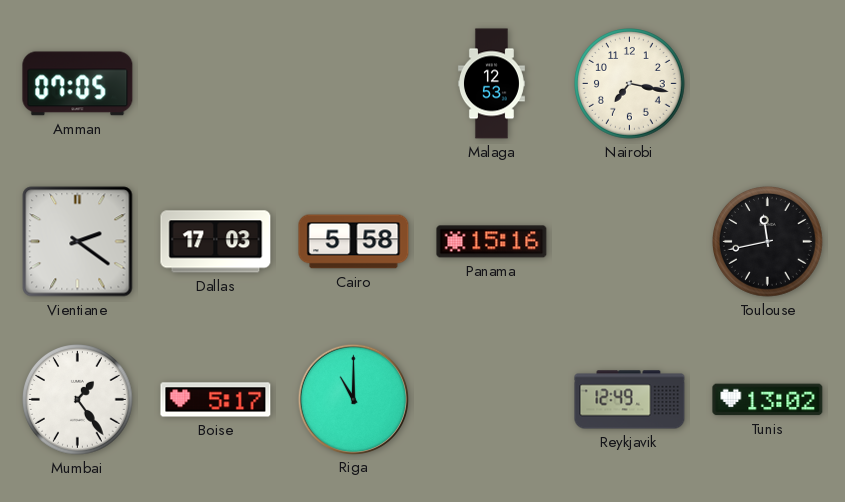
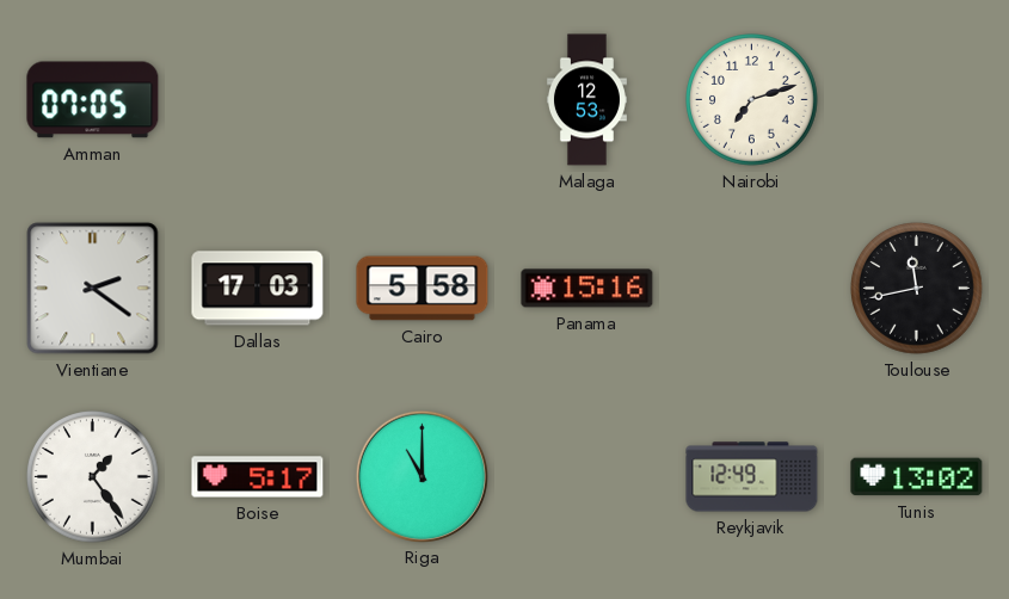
Nairobi: 7:17 -> 7:12 (752, 100)
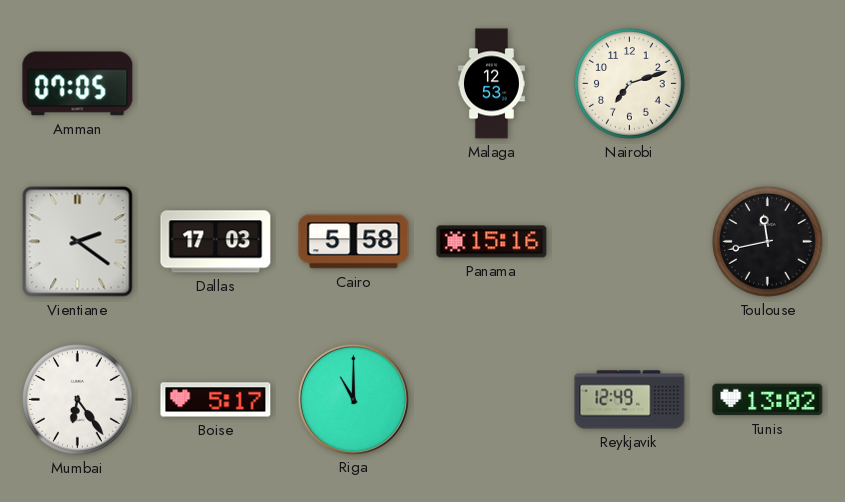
Mumbai: 1:24 -> 6:24 (78, 400)
